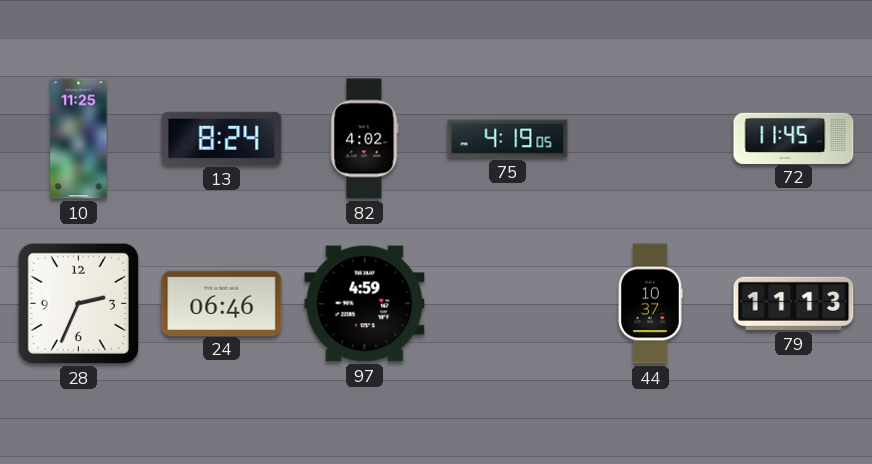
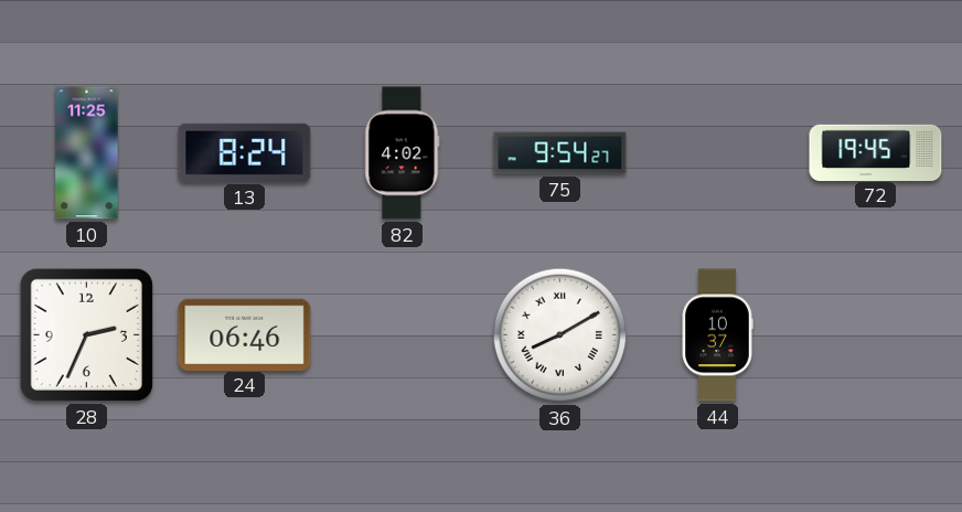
75: 4:19 -> 9:54 (560, 153)
72: 11:45 -> 19:45 (876, 152)
97: 4:59 -> none (365, 304)
36: none -> 8:10 (560, 335)
79: 11:13 -> none (794, 303)
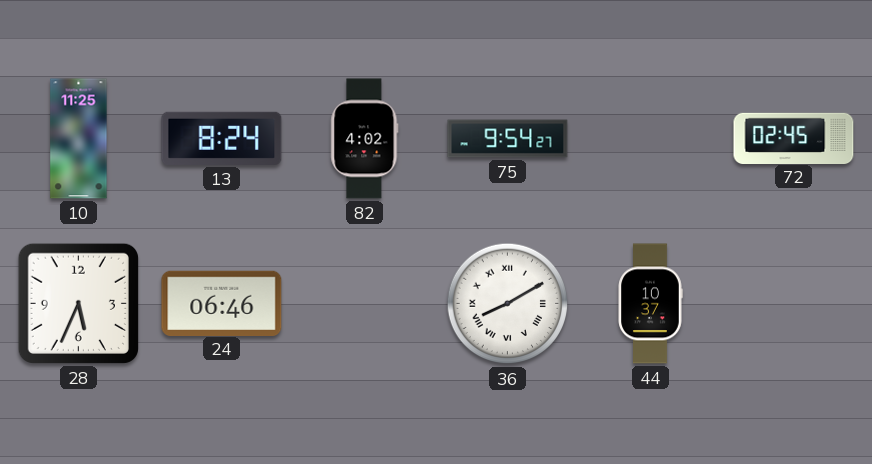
72: 19:45 -> 02:45 (794, 138)
28: 2:34 -> 5:34 (78, 303)
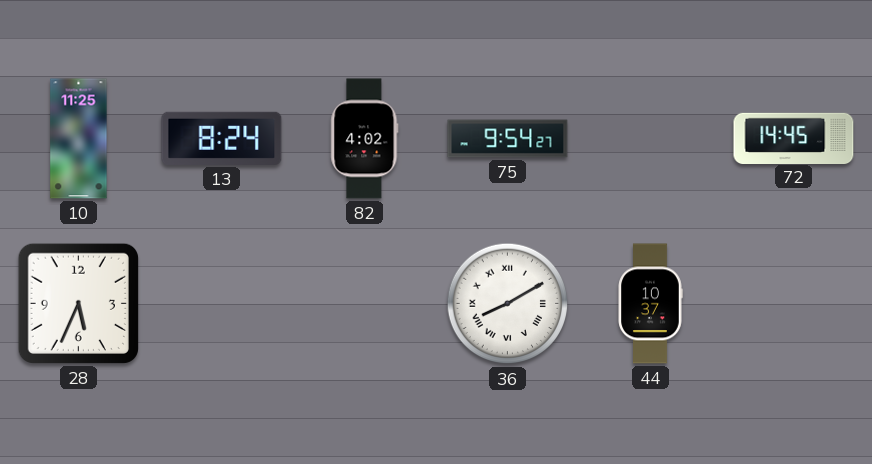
72: 02:45 -> 14:45 (794, 138)
24: 06:46 -> none (222, 303)
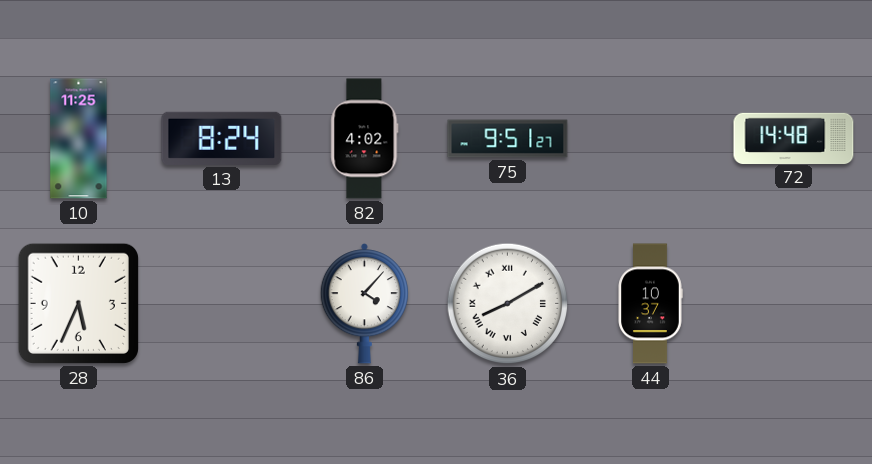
75: 9:54 -> 9:51 (508, 139)
72: 14:45 -> 14:48 (794, 138)
86: none -> 4:07 (364, 304)
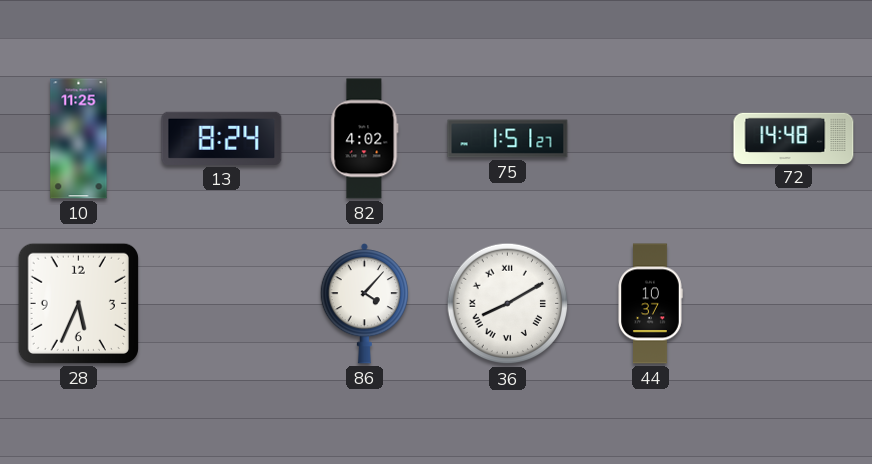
75: 9:51 -> 1:51 (508, 139)
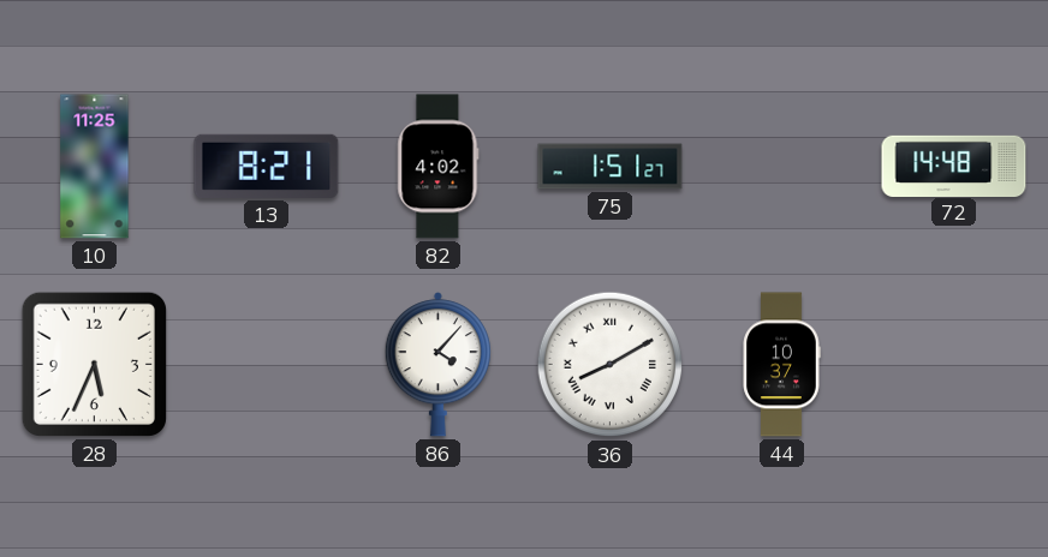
13: 8:24 -> 8:21 (267, 166)
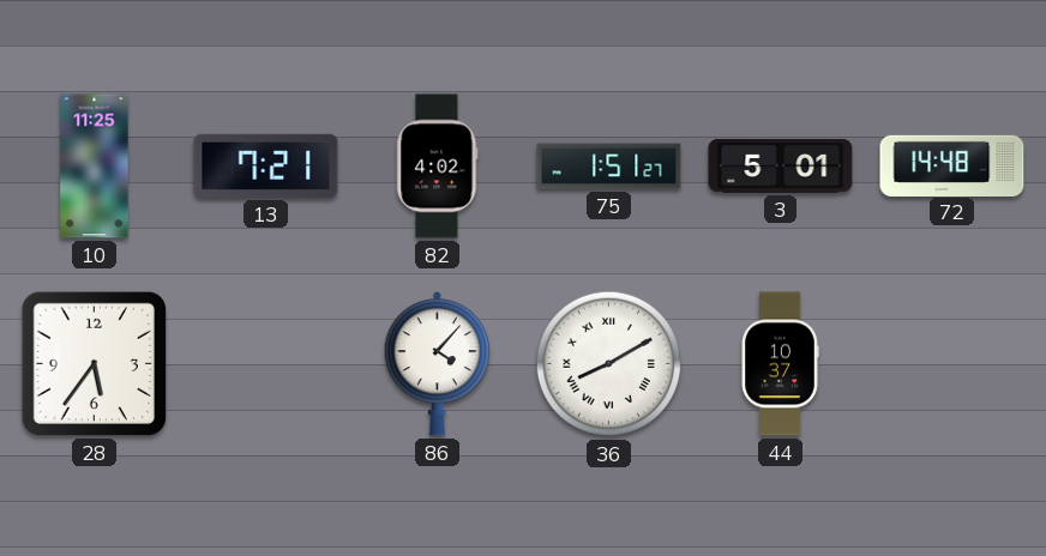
13: 8:21 -> 7:21 (266, 165)
3: none -> 5:01 (781, 167)
28: 5:34 -> 5:36 (94, 363)
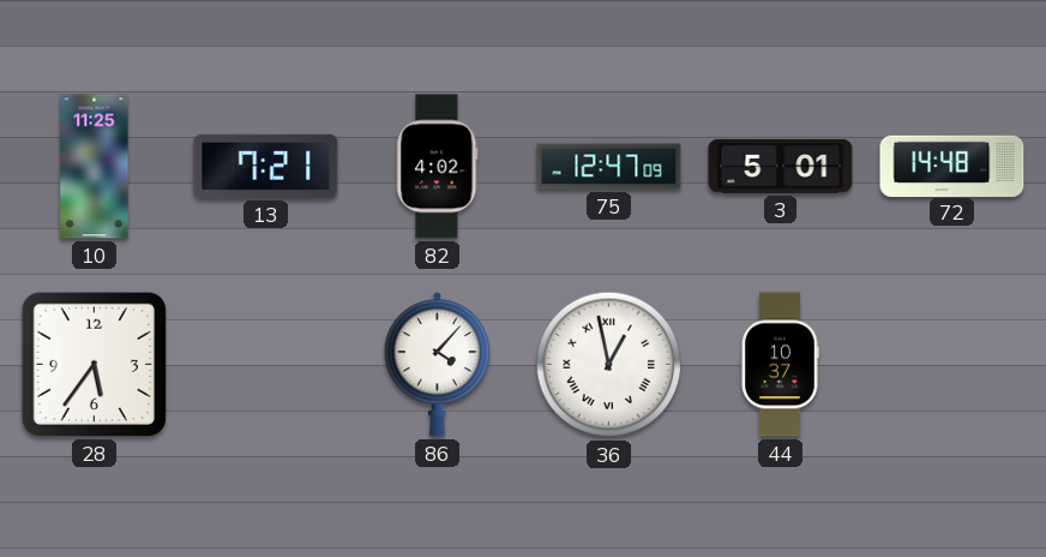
75: 1:51 -> 12:47 (609, 167)
36: 8:10 -> 12:58 (609, 365)
